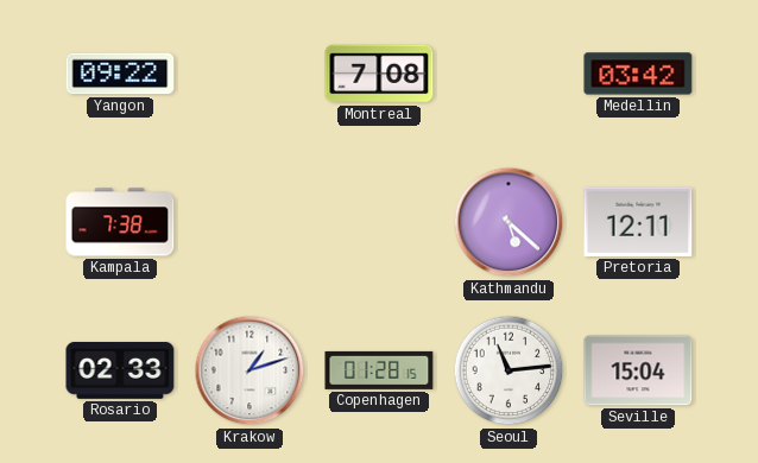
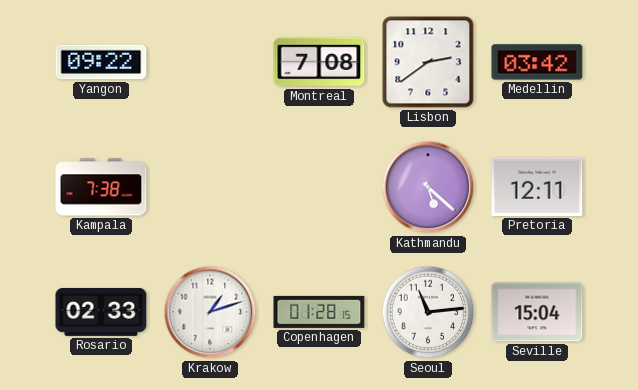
Lisbon: none -> 2:39 (428, 62)
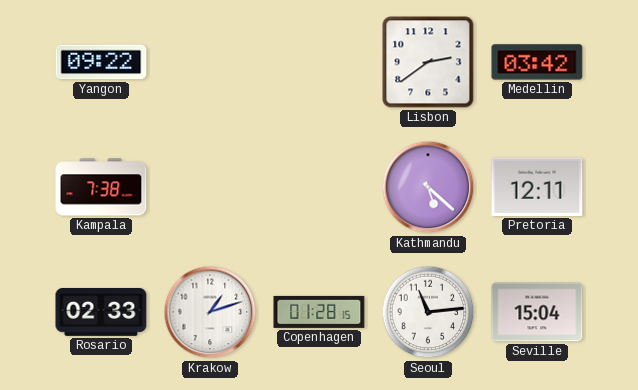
Montreal: 7:08 -> none (319, 62)
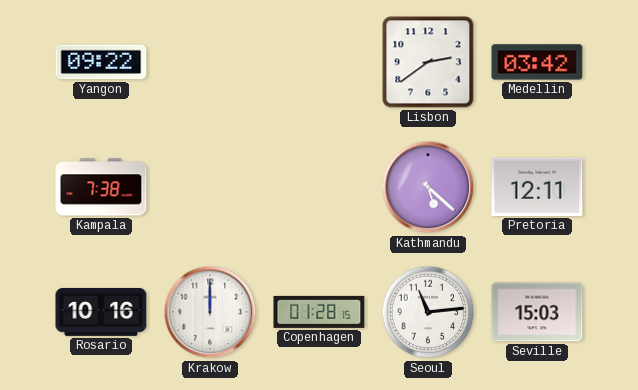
Rosario: 02:33 -> 10:16 (101, 312)
Krakow: 1:12 -> 12:00 (210, 312)
Seville: 15:04 -> 15:03 (537, 312)
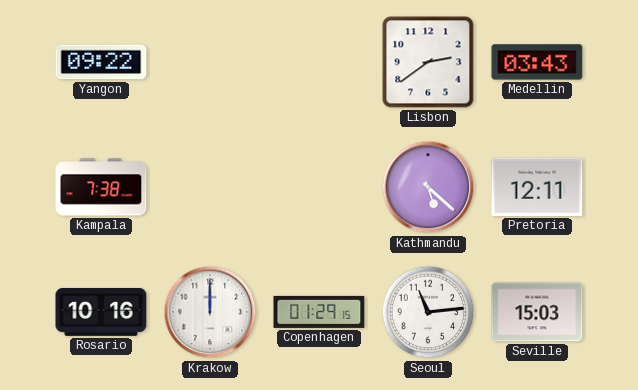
Medellin: 03:42 -> 03:43 (537, 62)
Copenhagen: 01:28 -> 01:29 (319, 312)
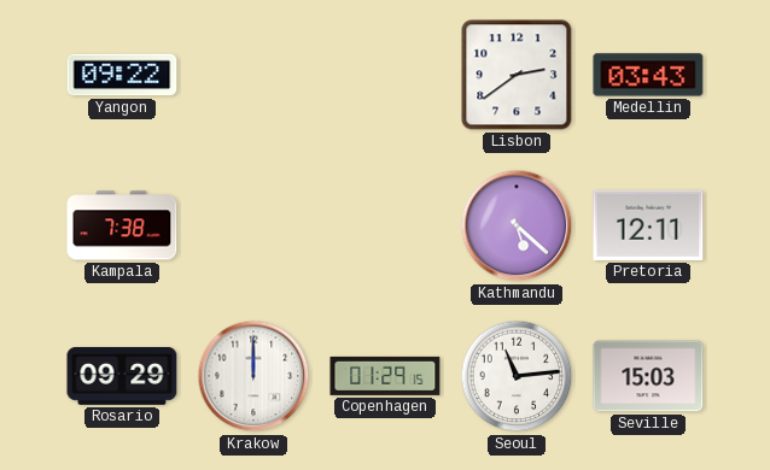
Rosario: 10:16 -> 09:29 (122, 376)
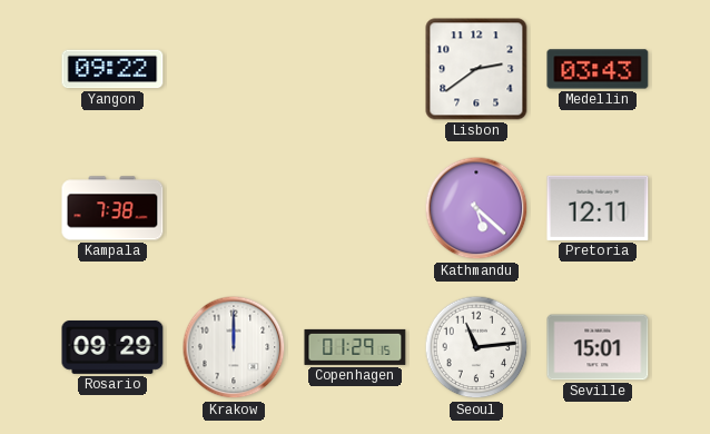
Seville: 15:03 -> 15:01 (598, 347)
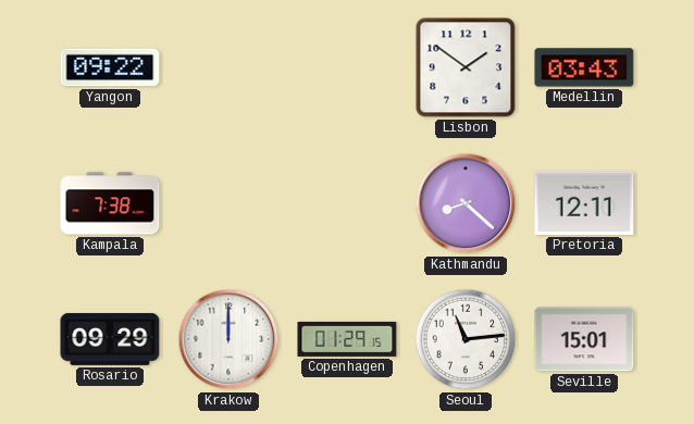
Lisbon: 2:39 -> 1:51 (466, 67)
Kathmandu: 5:22 -> 8:22 (466, 203)
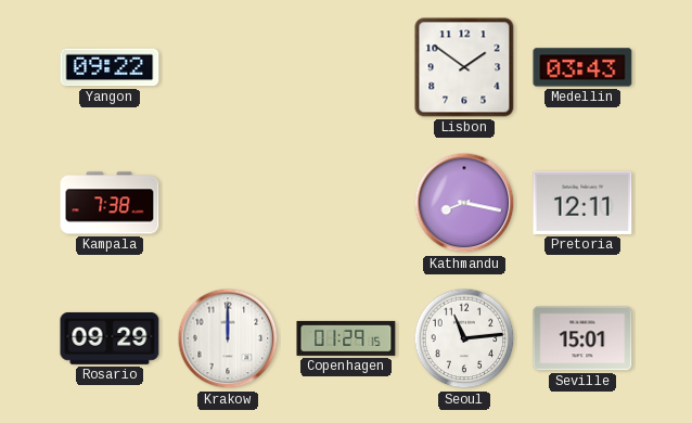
Kathmandu: 8:22 -> 8:17 (464, 203)
